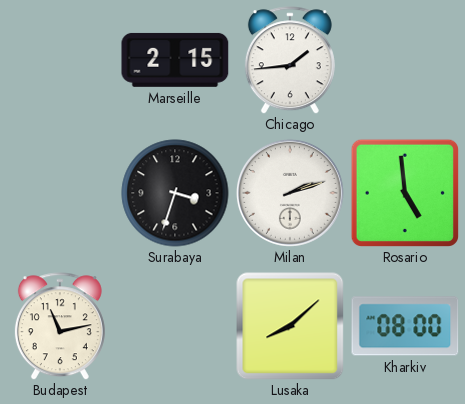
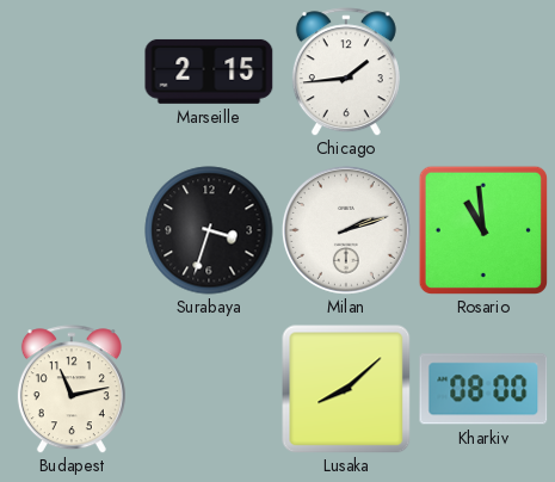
Rosario: 4:59 -> 10:59 (482, 229)
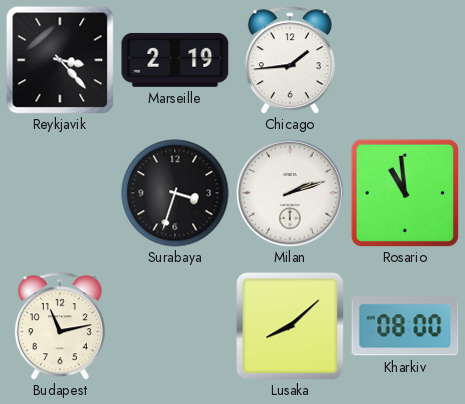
Reykjavik: none -> 3:23 (60, 60)
Marseille: 2:15 -> 2:19 (175, 60)
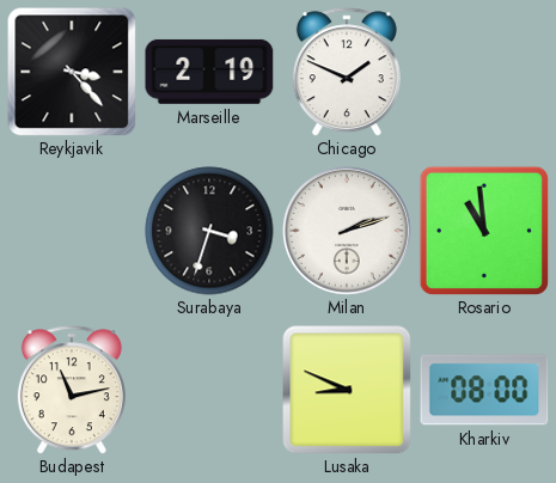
Chicago: 1:44 -> 1:49 (347, 72)
Lusaka: 8:08 -> 8:49 (347, 390)
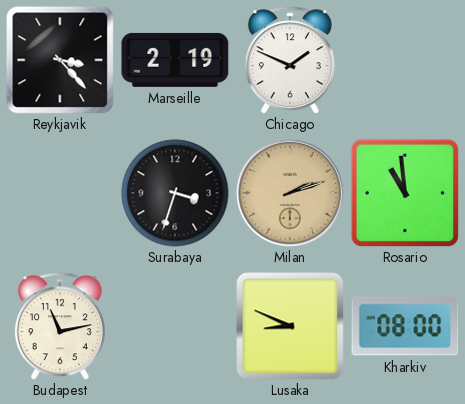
Milan dial: white -> champagne (290, 193)
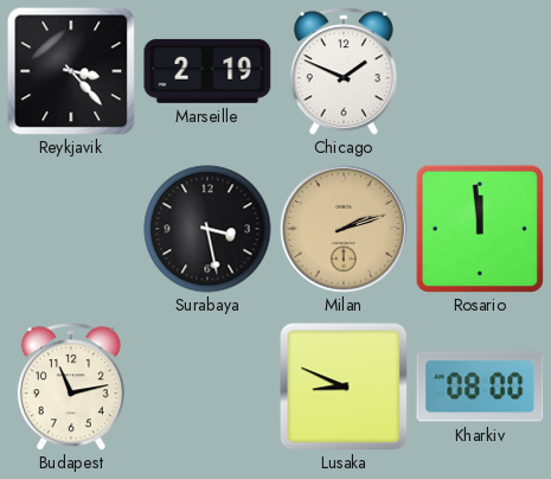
Surabaya: 3:33 -> 3:28 (207, 229)
Rosario: 10:59 -> 11:59 (479, 228)
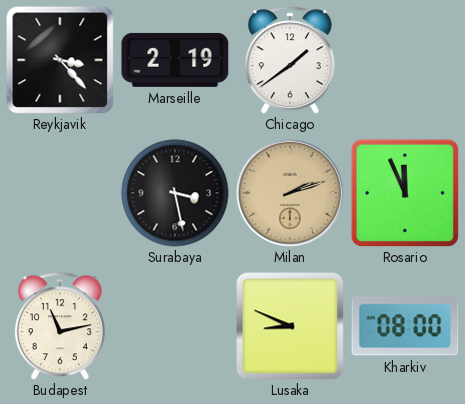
Chicago: 1:49 -> 1:39 (290, 60)
Rosario: 11:59 -> 11:56 (404, 192)
